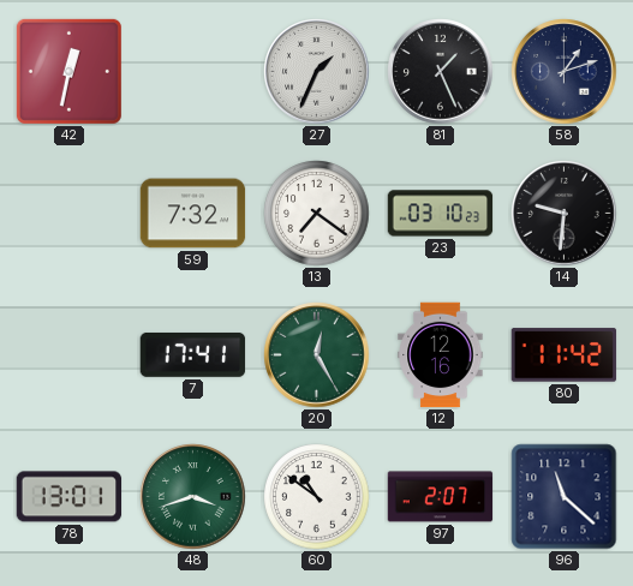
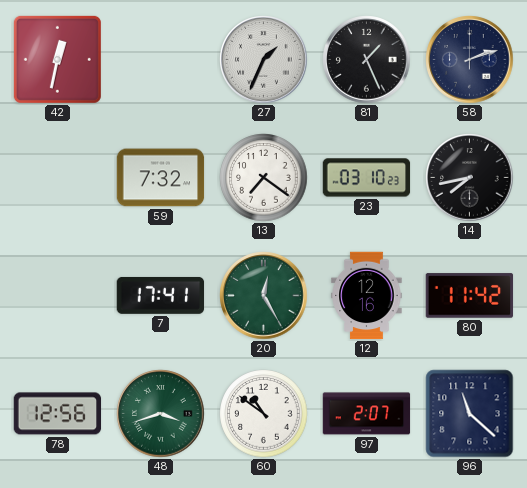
58: 1:12 -> 2:12 (470, 60)
14: 9:31 -> 7:43 (470, 178)
78: 13:01 -> 12:56 (58, 414)
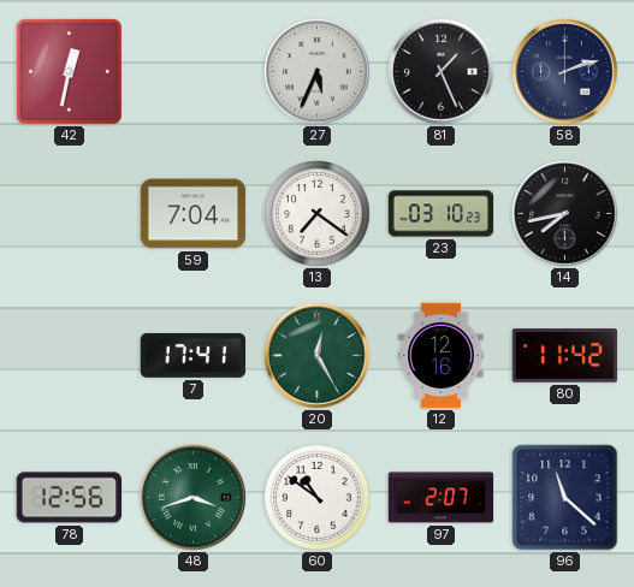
27: 1:34 -> 5:34 (318, 72)
59: 7:32 -> 7:04 (194, 214)
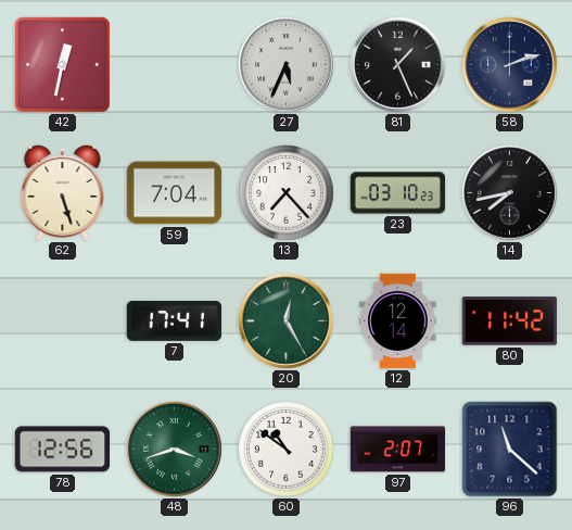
62: none -> 5:27 (63, 192)
13: 7:21 -> 7:23 (287, 193)
12: 12:16 -> 12:14 (398, 321)
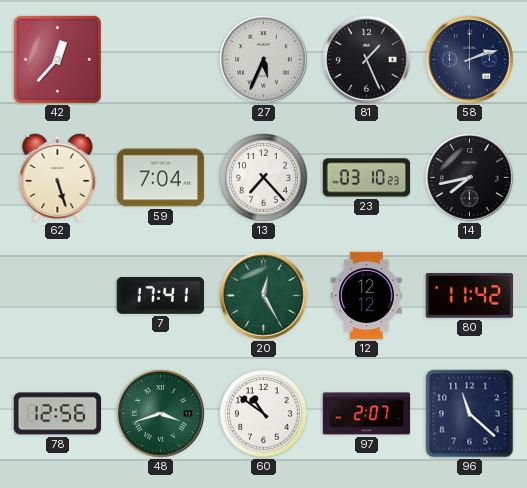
42: 12:32 -> 12:37 (57, 59)
12: 12:14 -> 12:12 (367, 296)
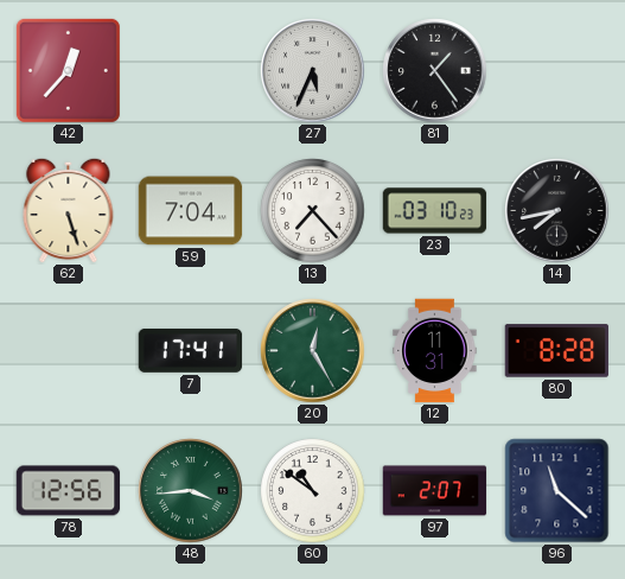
81: 1:26 -> 1:24 (435, 71)
58: 2:12 -> none (470, 60)
12: 12:12 -> 11:31 (435, 351)
80: 11:42 -> 8:28 (557, 351)
48: 3:42 -> 3:44 (191, 491)
